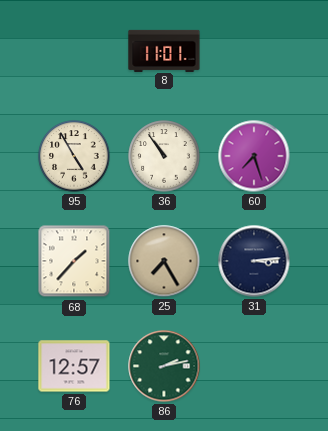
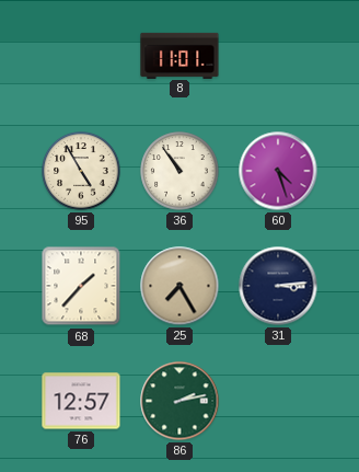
60: 7:27 -> 4:27 (278, 171)
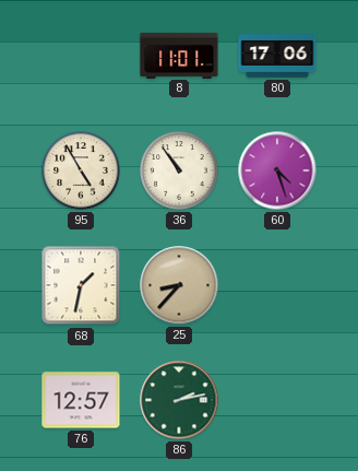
80: none -> 17:06 (277, 56)
68: 1:37 -> 1:32 (81, 285)
25: 7:25 -> 8:37 (179, 285)
31: 3:14 -> none (278, 286)
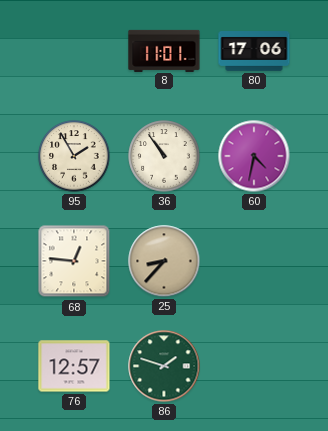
95: 4:55 -> 1:55 (74, 156)
60: 4:27 -> 4:32 (254, 156)
68: 1:32 -> 12:46 (74, 261)
86: 2:13 -> 1:48 (164, 366)
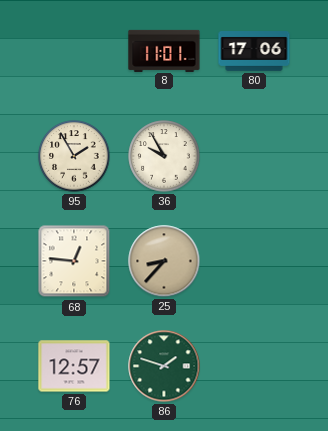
36: 10:54 -> 9:55 (164, 156)
60: 4:32 -> none (254, 156)
